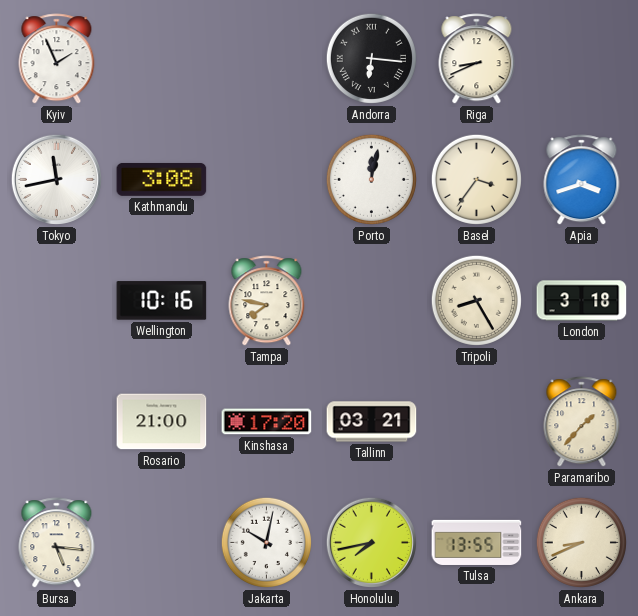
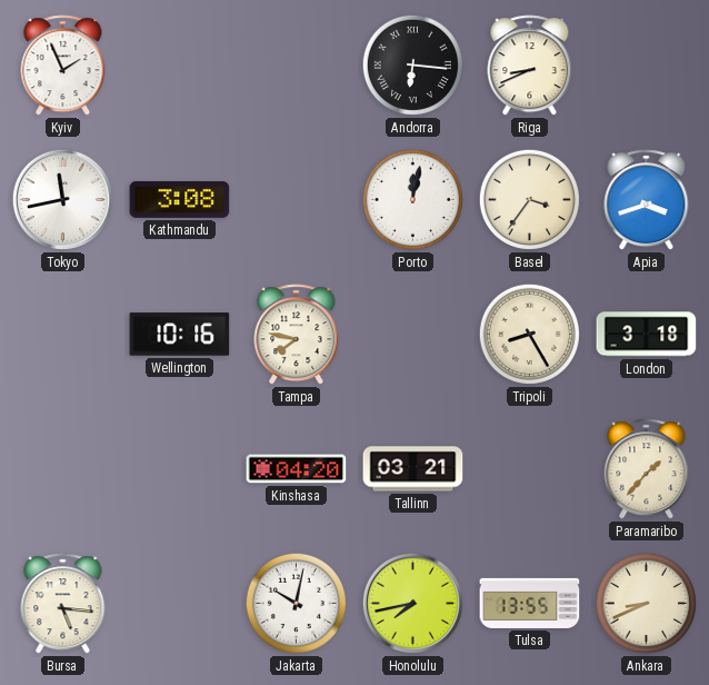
Rosario: 21:00 -> none (162, 422)
Kinshasa: 17:20 -> 04:20 (297, 469)
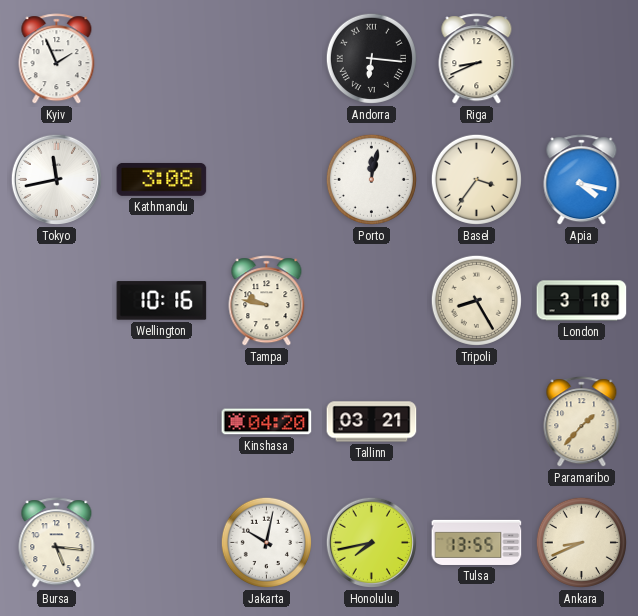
Apia: 3:42 -> 4:17 (582, 180)
Tampa: 7:47 -> 9:47 (267, 301)
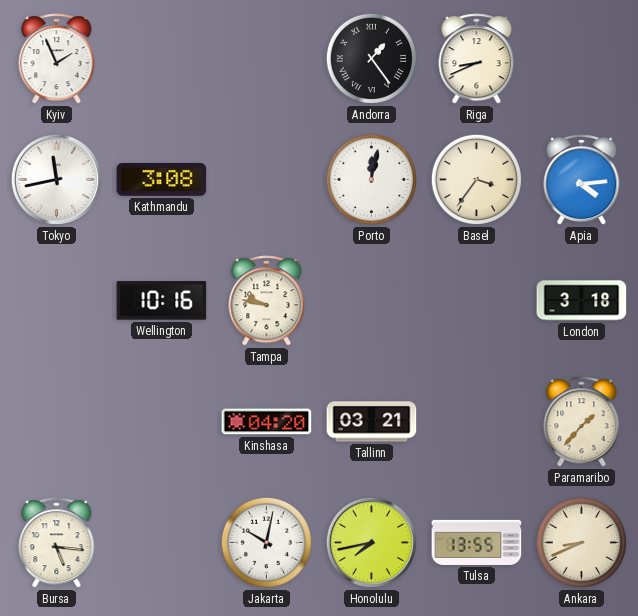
Andorra: 6:16 -> 1:24 (371, 58)
Apia: 4:17 -> 4:14 (582, 180)
Tripoli: 8:25 -> none (476, 300)
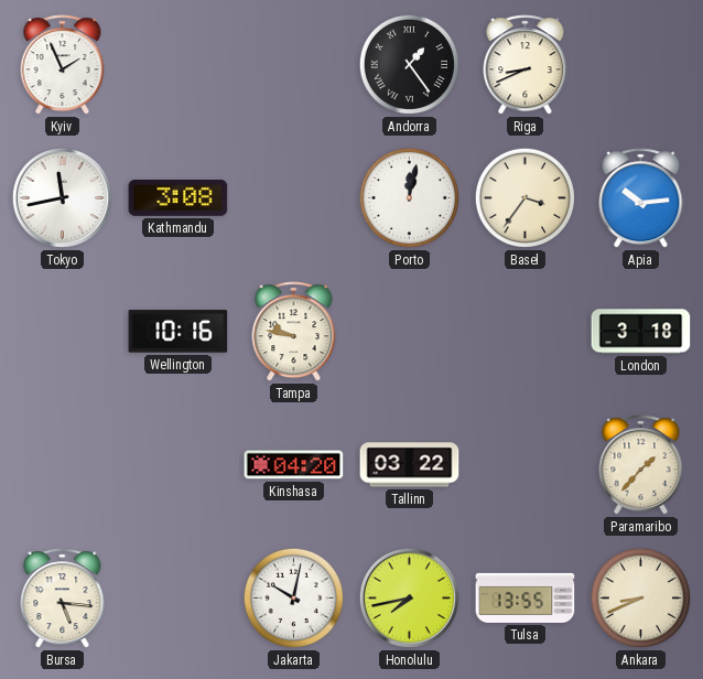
Apia: 4:14 -> 10:14 (641, 198)
Tallinn: 03:21 -> 03:22 (410, 465)
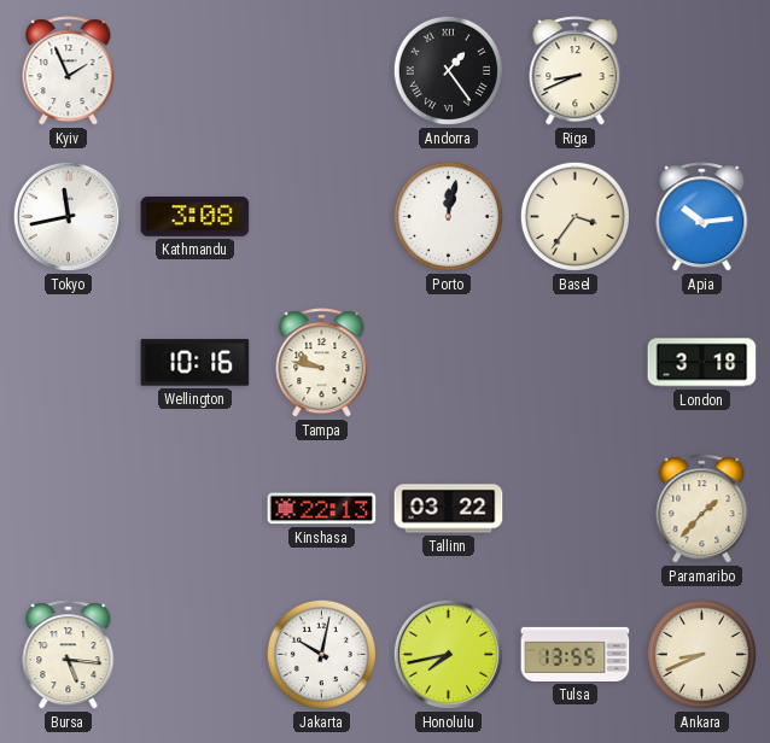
Kinshasa: 04:20 -> 22:13 (322, 509)
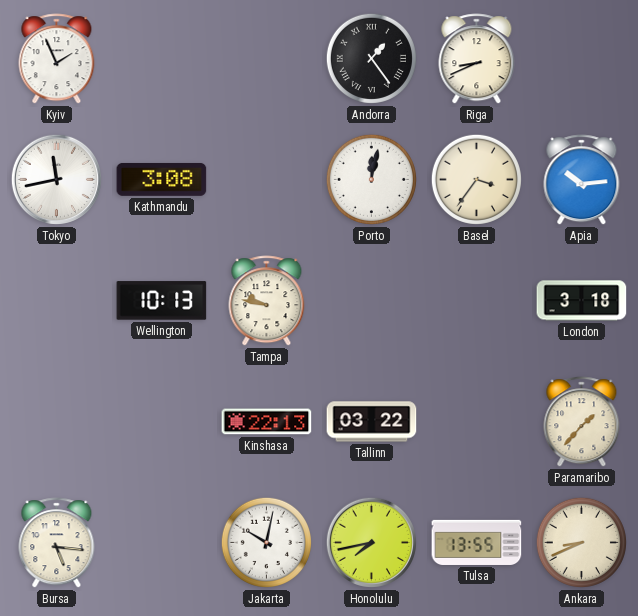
Wellington: 10:16 -> 10:13 (162, 301)
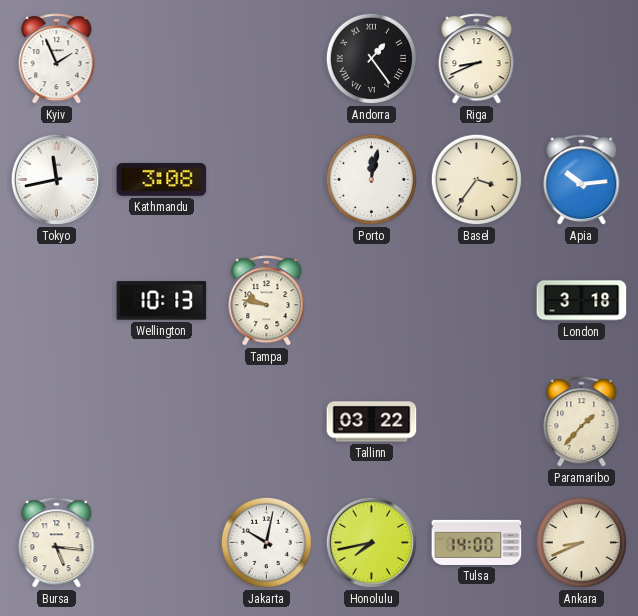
Kinshasa: 22:13 -> none (267, 422)
Tulsa: 13:55 -> 14:00 (477, 542)
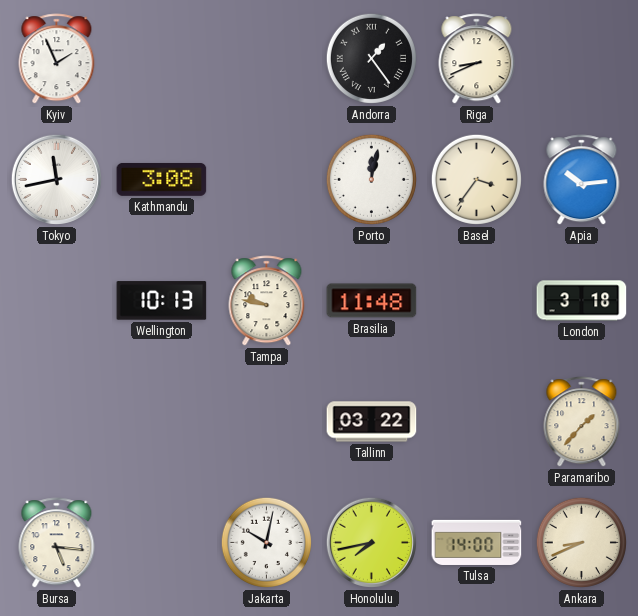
Brasilia: none -> 11:48 (372, 301)
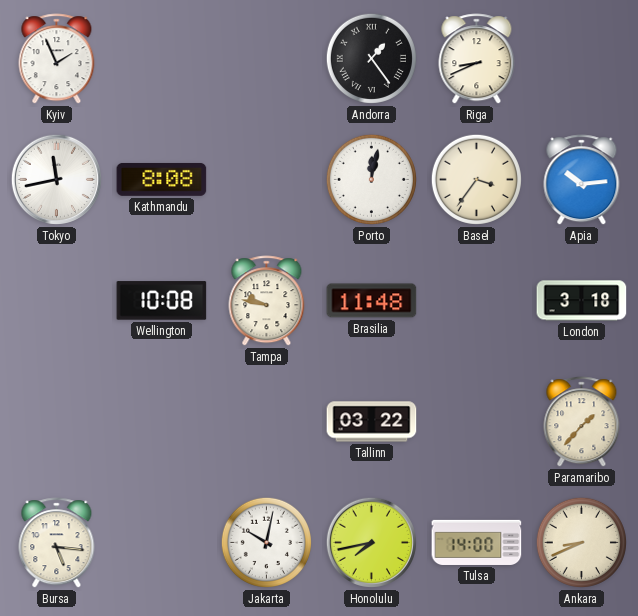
Kathmandu: 3:08 -> 8:08 (162, 179)
Wellington: 10:13 -> 10:08 (162, 301)
